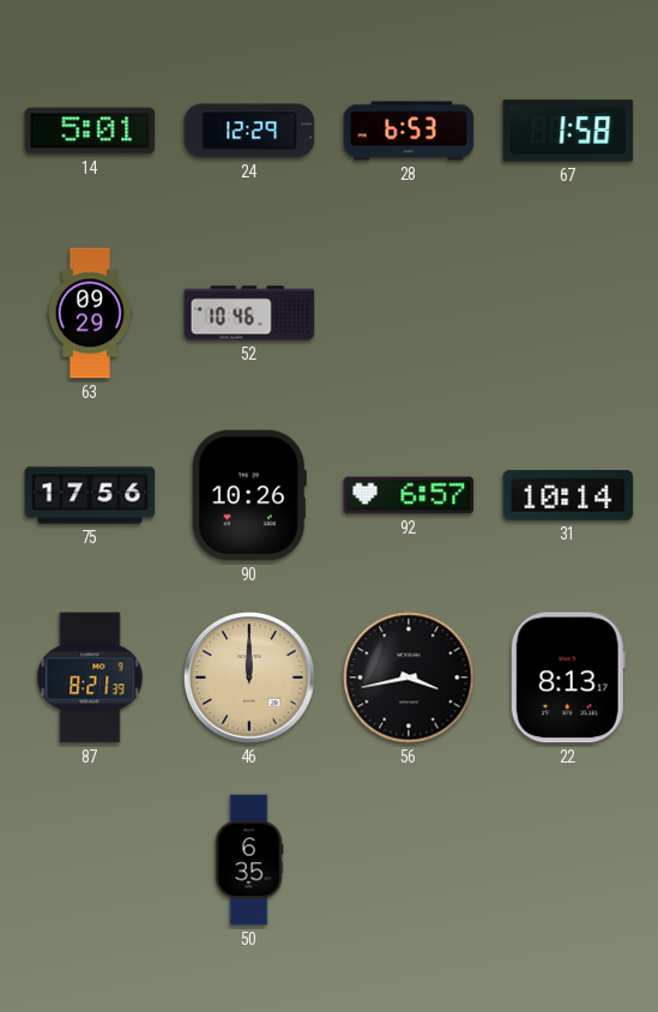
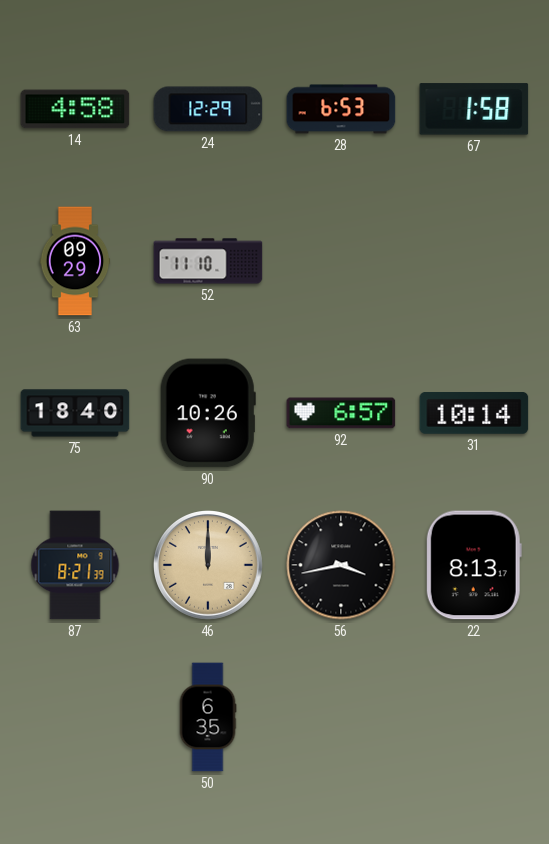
14: 5:01 -> 4:58 (75, 109)
52: 10:46 -> 11:10 (208, 261)
75: 17:56 -> 18:40 (75, 413)
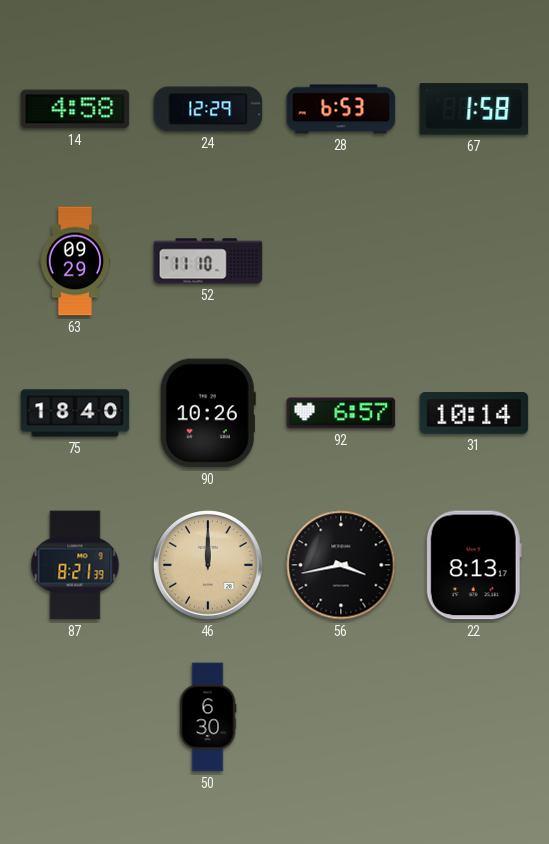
50: 6:35 -> 6:30 (208, 717)
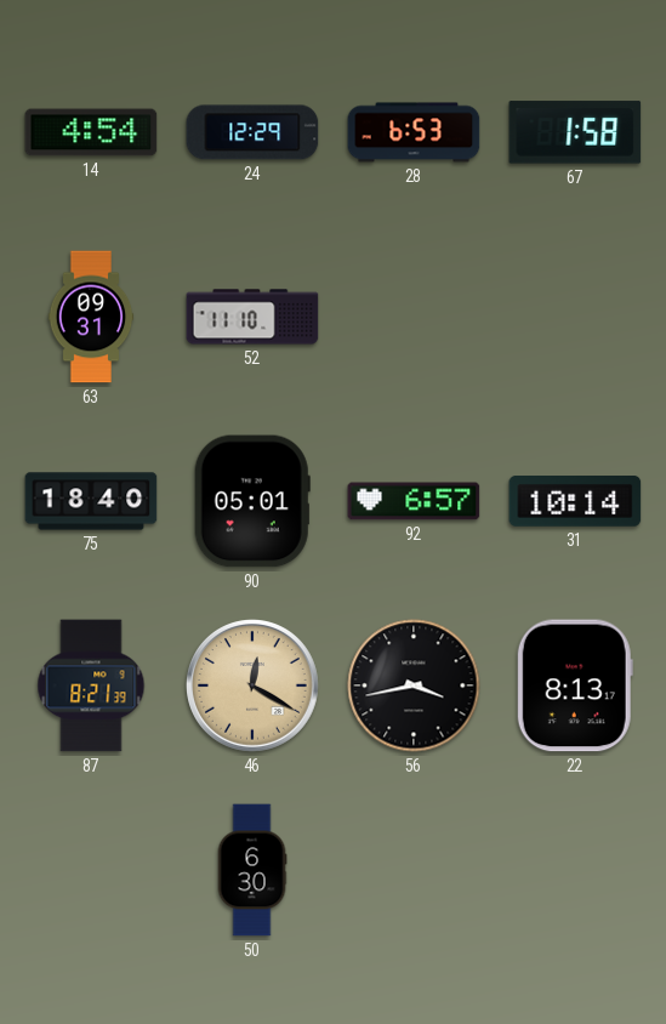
14: 4:58 -> 4:54 (91, 132)
63: 09:29 -> 09:31 (91, 317)
90: 10:26 -> 05:01 (252, 501)
46: 12:00 -> 12:20 (254, 687)
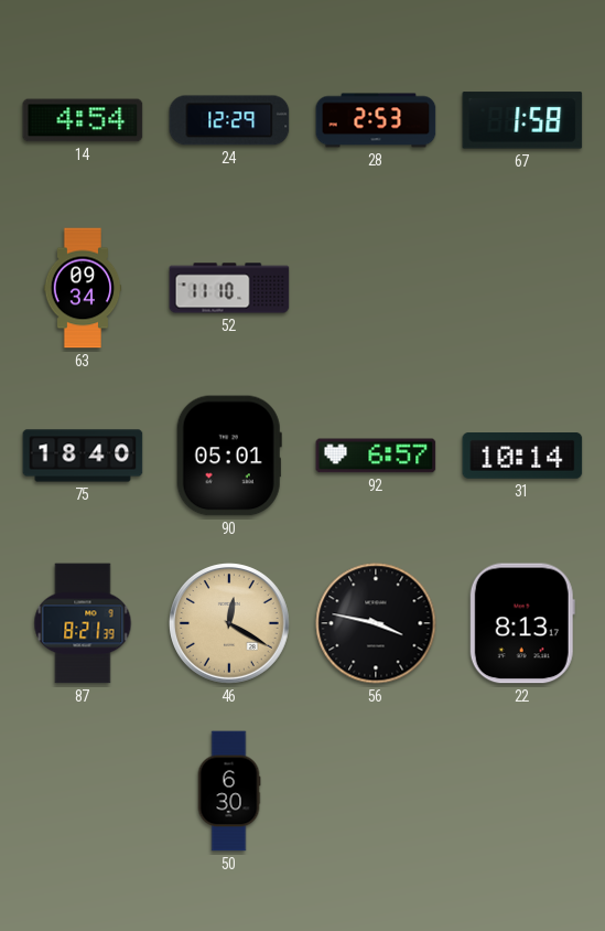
28: 6:53 -> 2:53 (376, 120)
63: 09:31 -> 09:34 (83, 288)
56: 3:43 -> 3:47 (376, 623)
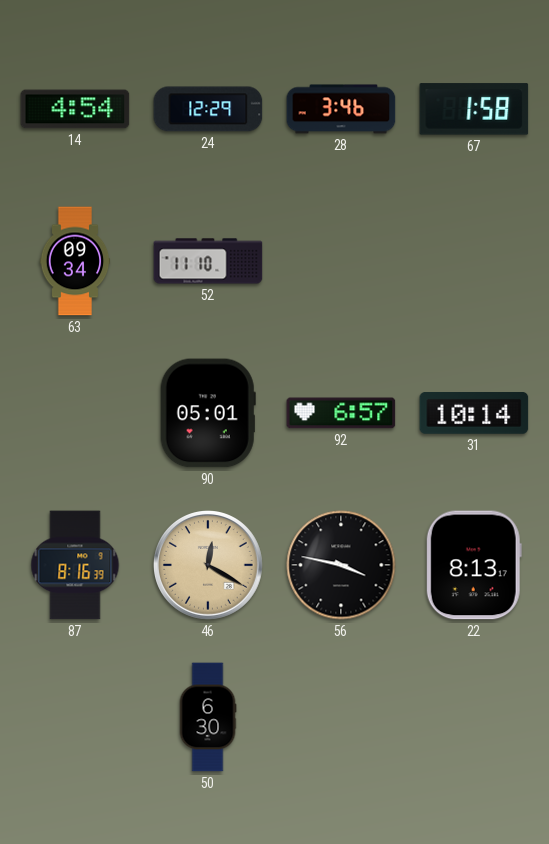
28: 2:53 -> 3:46 (341, 109)
75: 18:40 -> none (83, 456)
87: 8:21 -> 8:16 (75, 565)
